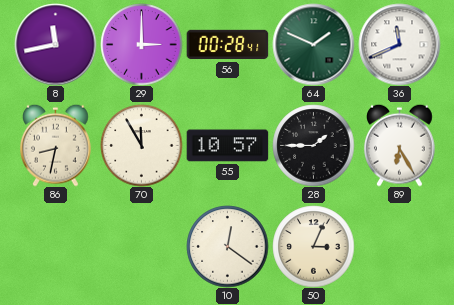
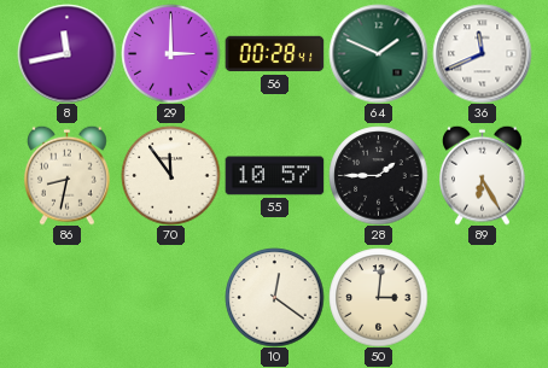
70: 11:55 -> 11:54 (170, 175)
50: 3:04 -> 3:01 (378, 297)
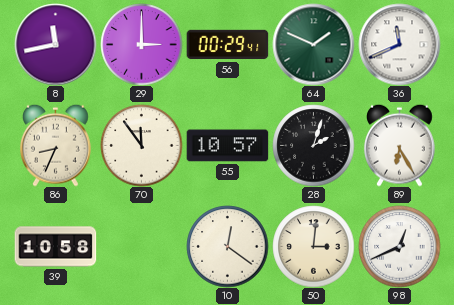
56: 00:28 -> 00:29 (227, 45)
86: 8:32 -> 8:34 (56, 145)
28: 1:45 -> 2:03 (313, 145)
39: none -> 10:58 (55, 247)
98: none -> 12:41 (399, 246)
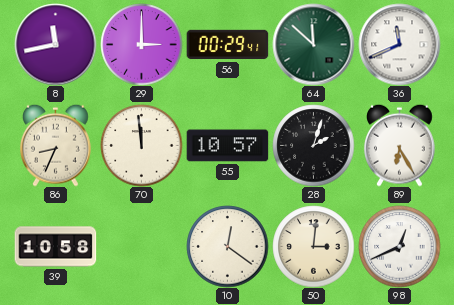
64: 1:49 -> 11:52 (313, 44)
70: 11:54 -> 11:59 (141, 145)
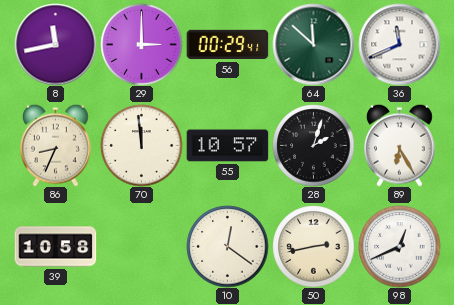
50: 3:01 -> 2:43 (313, 246)
